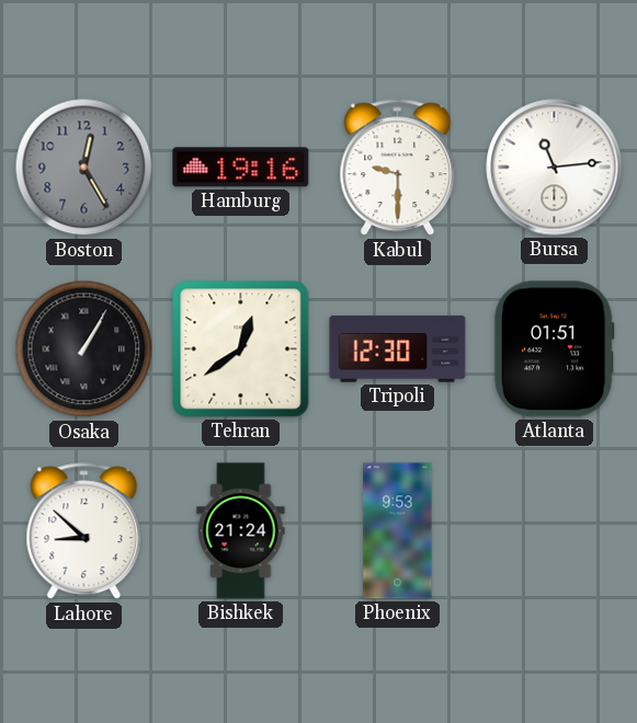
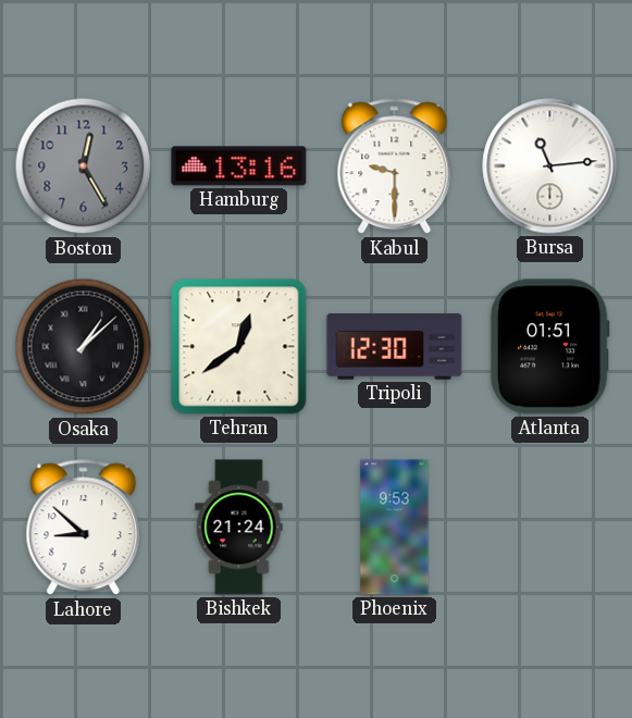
Hamburg: 19:16 -> 13:16 (239, 166)
Osaka: 1:05 -> 1:08 (84, 347)
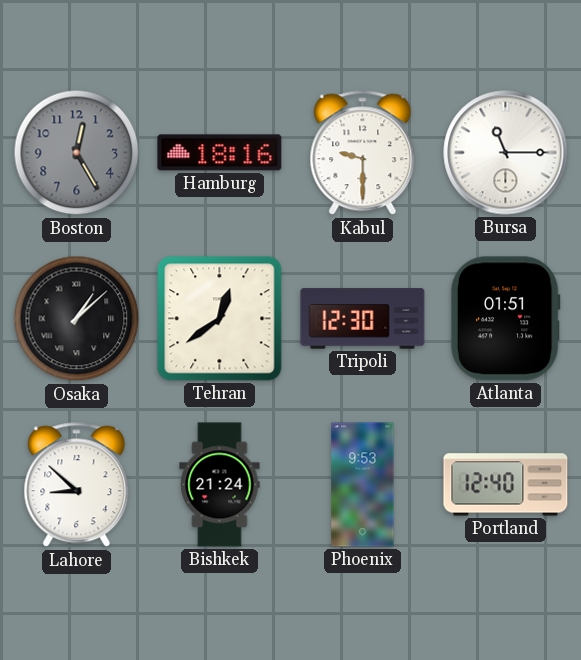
Hamburg: 13:16 -> 18:16 (220, 153)
Bursa: 11:14 -> 11:15 (506, 153)
Portland: none -> 12:40 (506, 485)
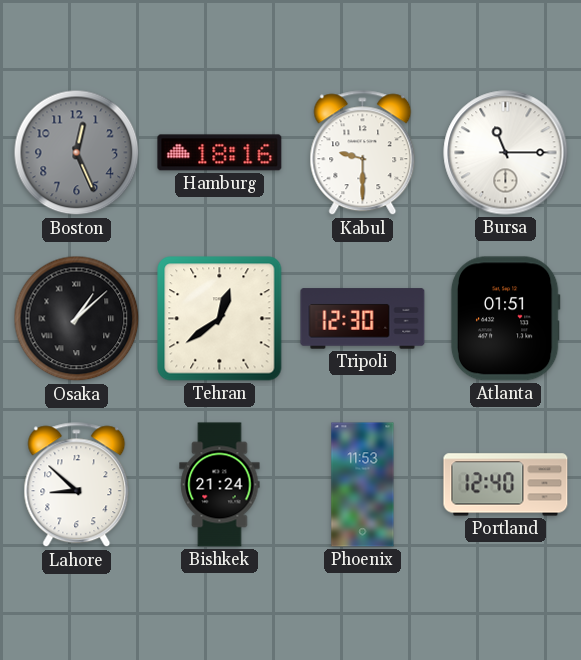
Boston: 12:25 -> 12:26 (77, 153)
Phoenix: 9:53 -> 11:53 (363, 485)
